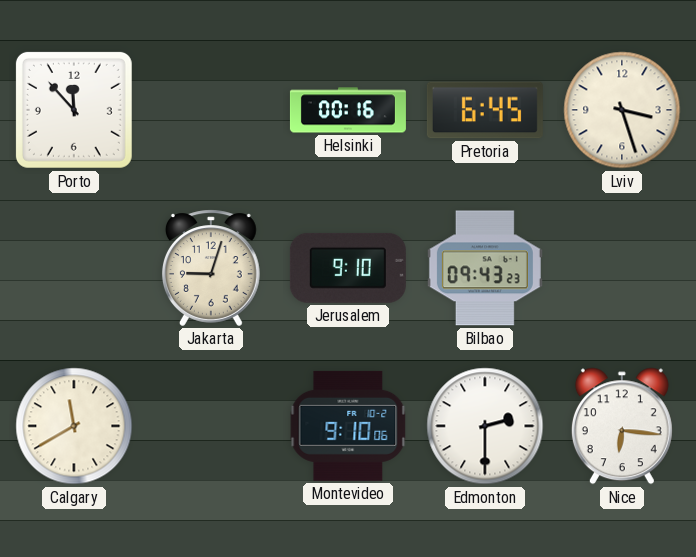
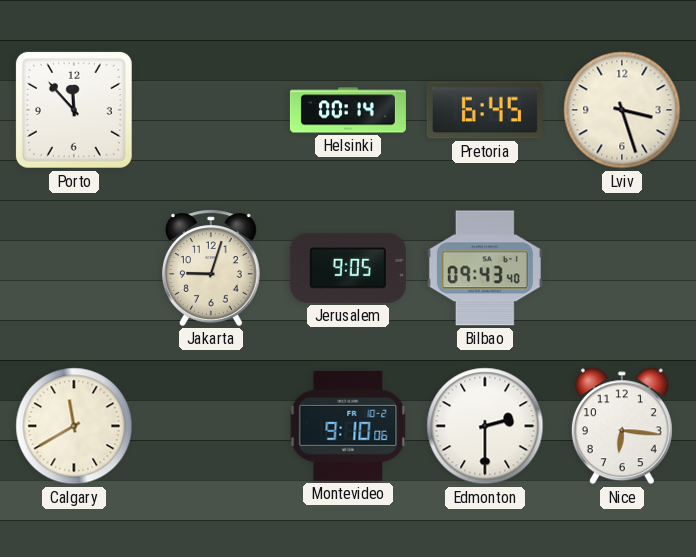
Helsinki: 00:16 -> 00:14 (348, 110)
Jerusalem: 9:10 -> 9:05 (348, 268)
Bilbao: 09:43:23 -> 09:43:40 (485, 268)
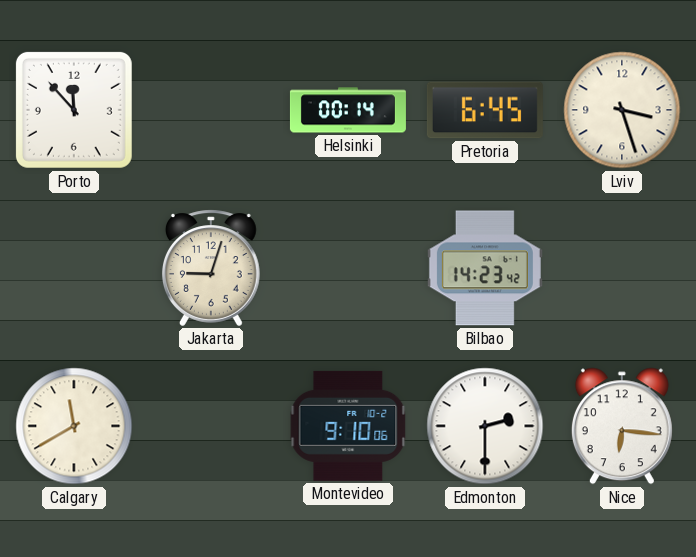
Jerusalem: 9:05 -> none (348, 268)
Bilbao: 09:43 -> 14:23 (485, 268)
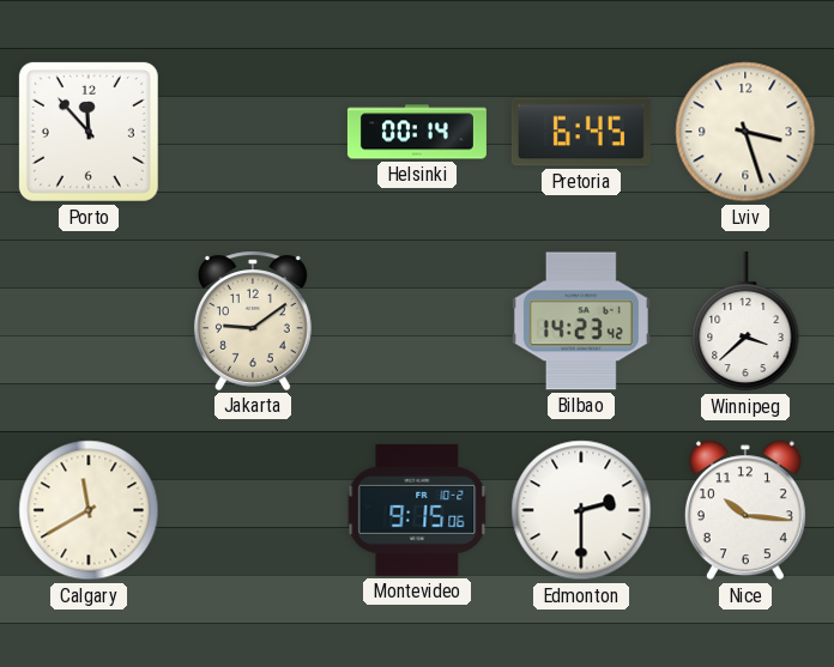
Jakarta: 9:03 -> 9:09 (253, 321)
Winnipeg: none -> 3:38 (745, 321)
Montevideo: 9:10 -> 9:15 (417, 510)
Nice: 6:16 -> 10:16 (745, 510)
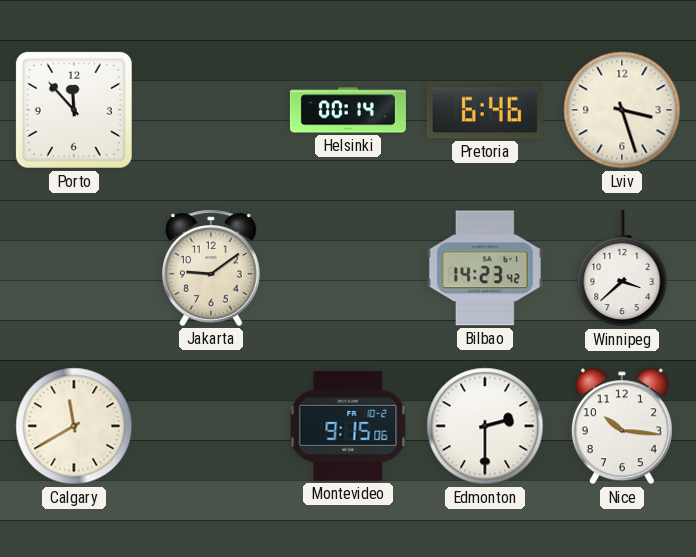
Pretoria: 6:45 -> 6:46 (485, 110)
